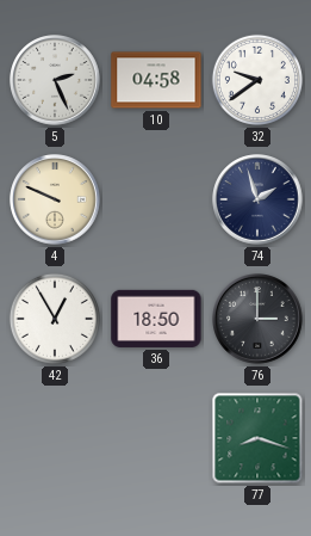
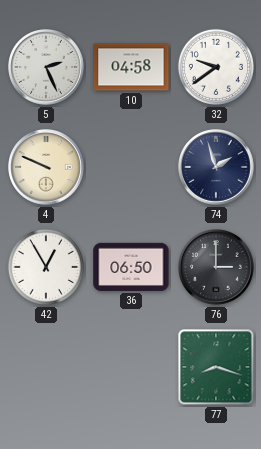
36: 18:50 -> 06:50 (131, 267)
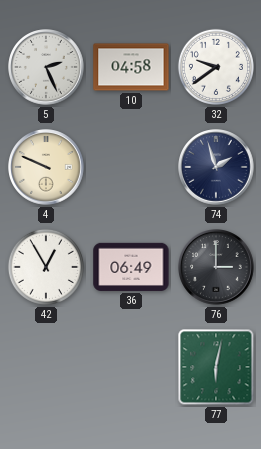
36: 06:50 -> 06:49 (131, 267)
77: 8:18 -> 6:02 (216, 367)
